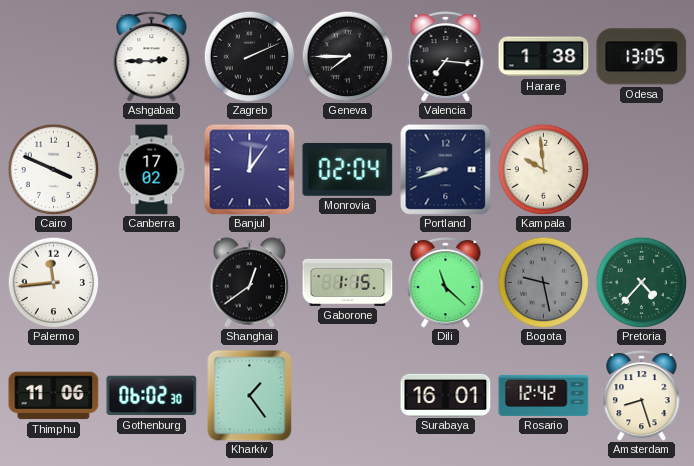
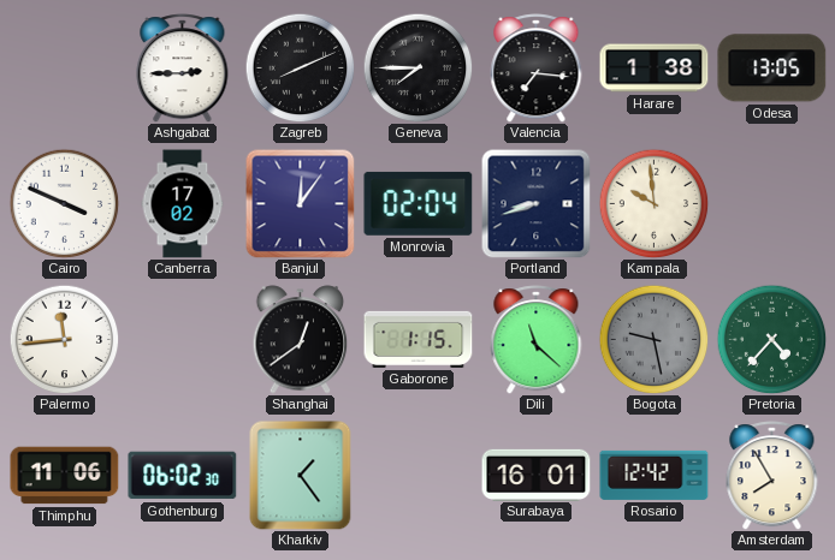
Zagreb: 2:11 -> 8:11 (300, 67)
Amsterdam: 8:27 -> 7:55 (772, 476)
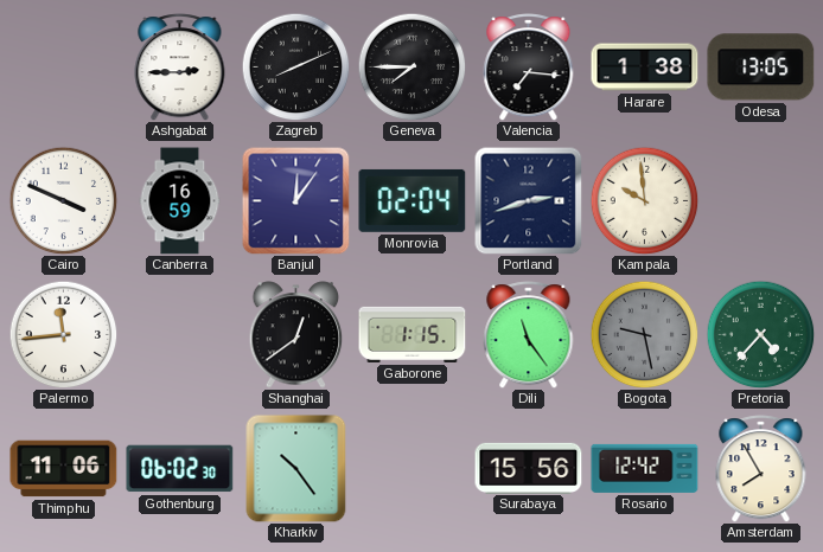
Canberra: 17:02 -> 16:59 (180, 201)
Portland: 8:42 -> 2:42 (528, 200)
Dili: 11:22 -> 11:24 (529, 335)
Kharkiv: 1:24 -> 10:24 (296, 469)
Surabaya: 16:01 -> 15:56 (529, 468)
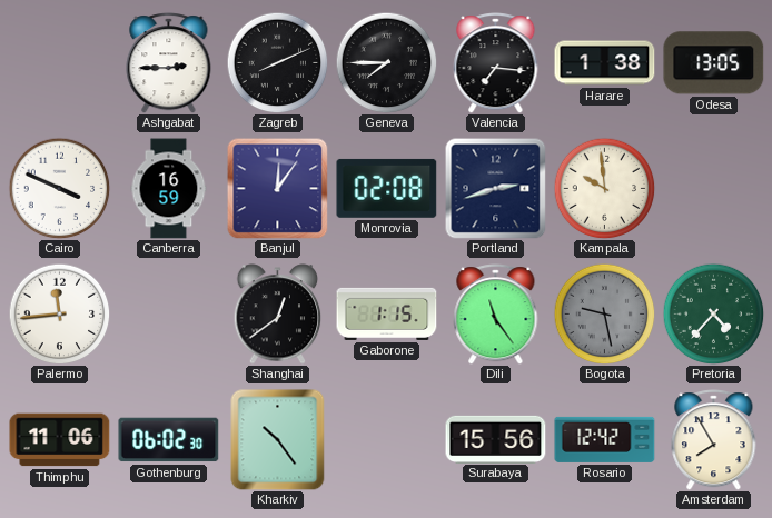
Monrovia: 02:04 -> 02:08 (387, 188)
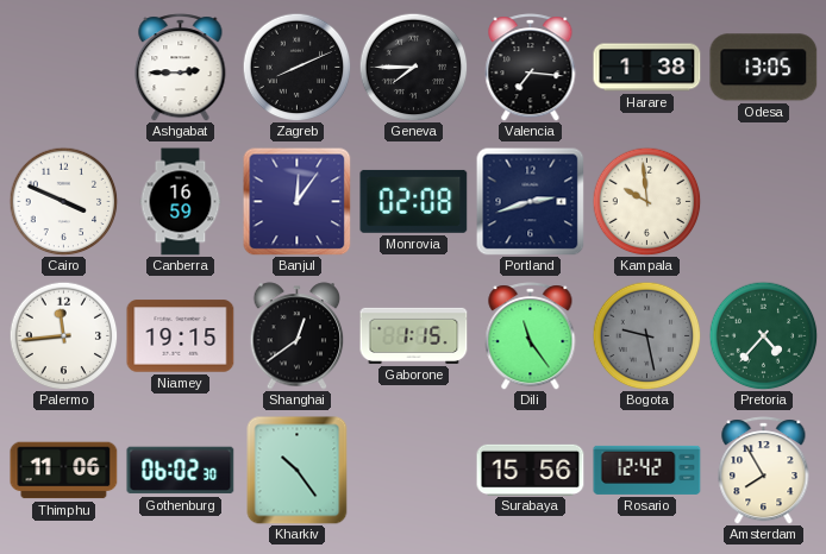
Niamey: none -> 19:15 (181, 336)
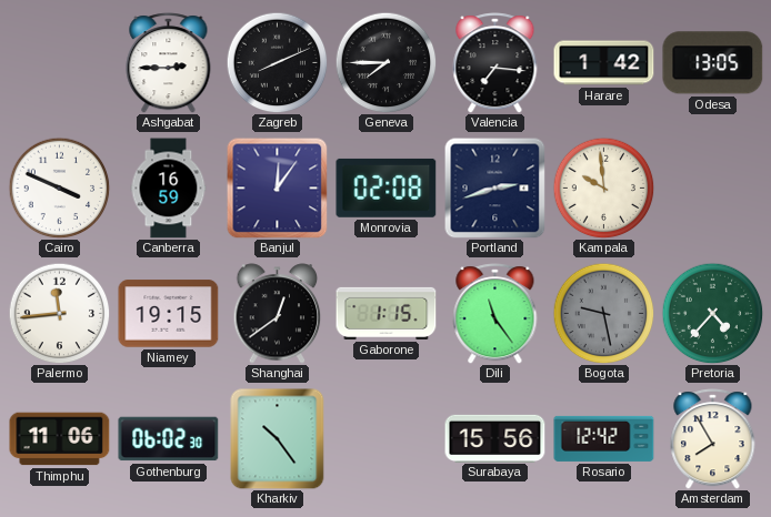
Harare: 1:38 -> 1:42 (604, 63)
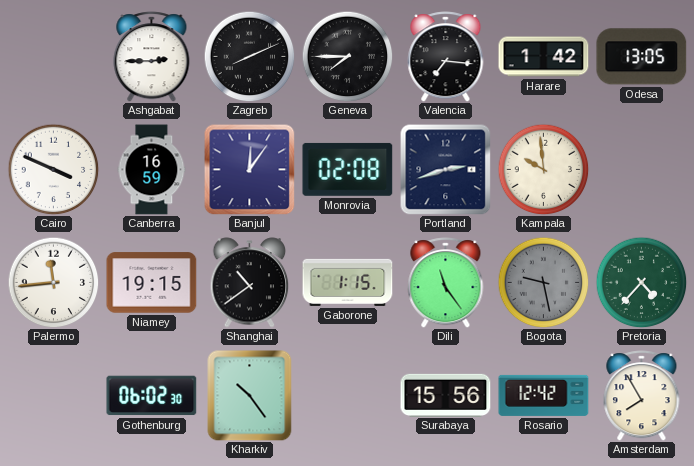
Shanghai: 12:39 -> 10:39 (250, 283)
Thimphu: 11:06 -> none (60, 439)
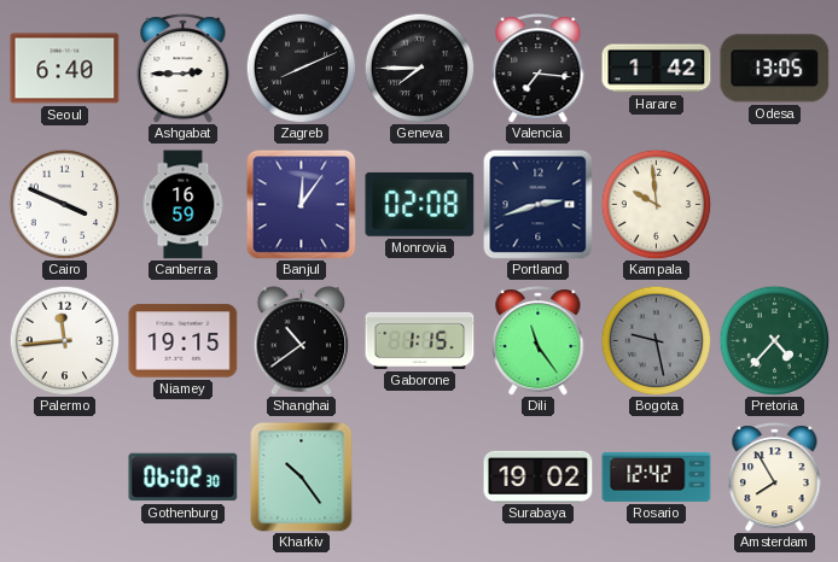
Seoul: none -> 6:40 (65, 69)
Surabaya: 15:56 -> 19:02 (539, 476)
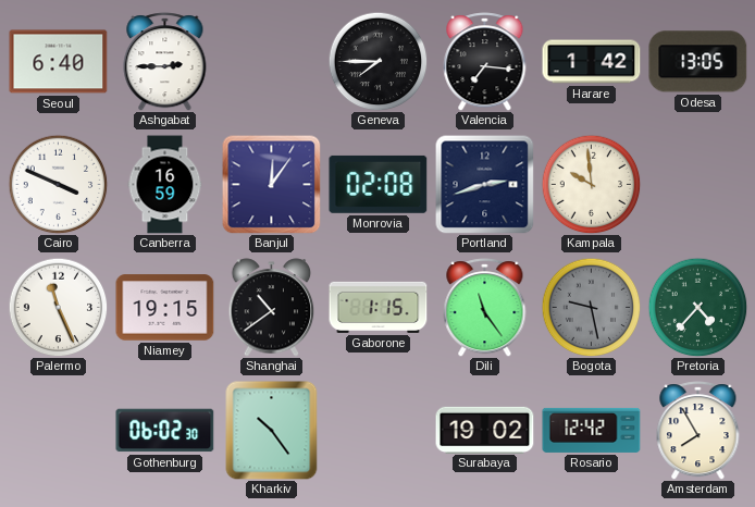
Zagreb: 8:11 -> none (301, 68)
Palermo: 11:44 -> 11:26 (58, 307)
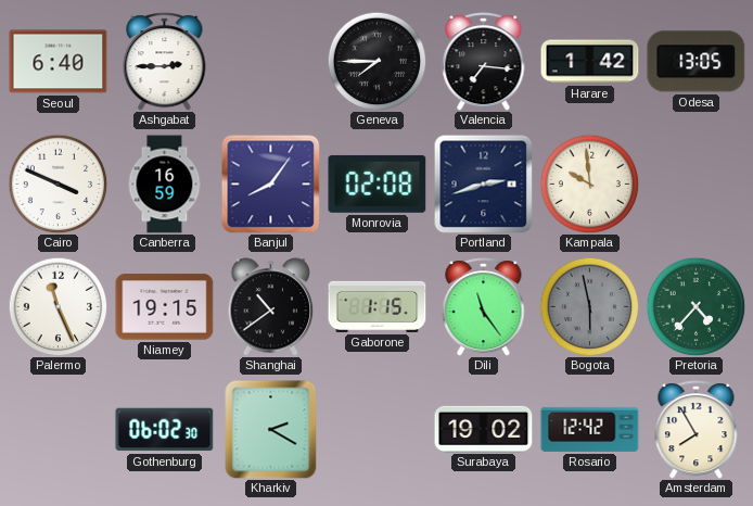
Banjul: 12:06 -> 8:06 (270, 184)
Bogota: 9:28 -> 5:58 (589, 306)
Kharkiv: 10:24 -> 2:20 (271, 430)
